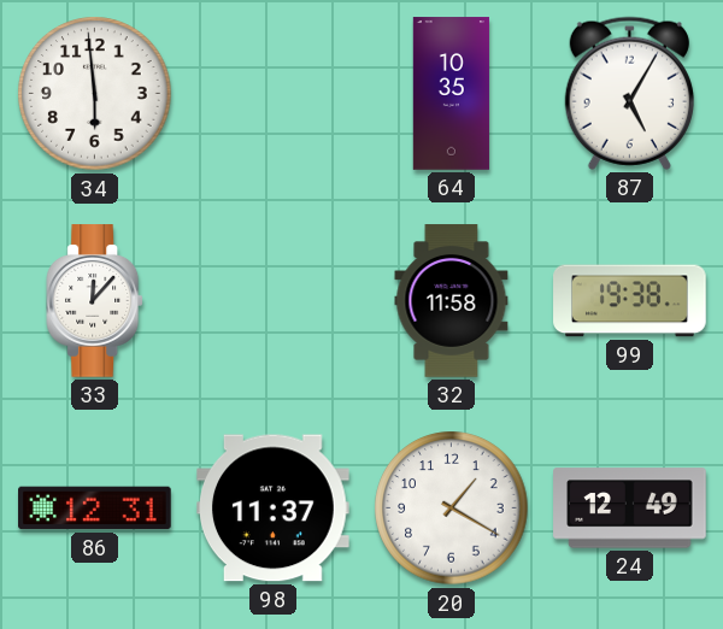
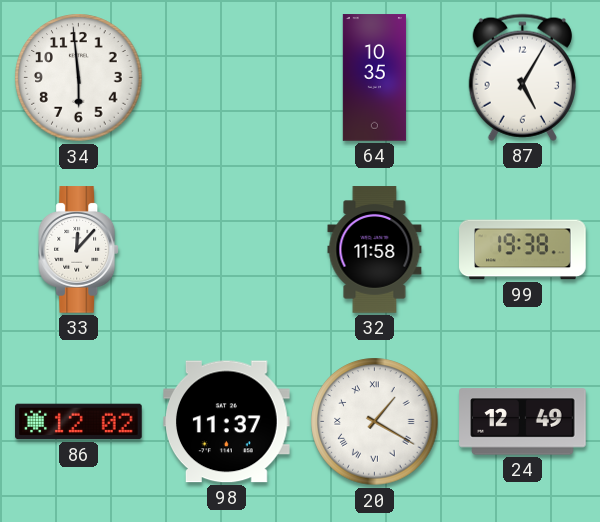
86: 12:31 -> 12:02 (79, 422)
20 numerals: Arabic -> Roman (375, 422)
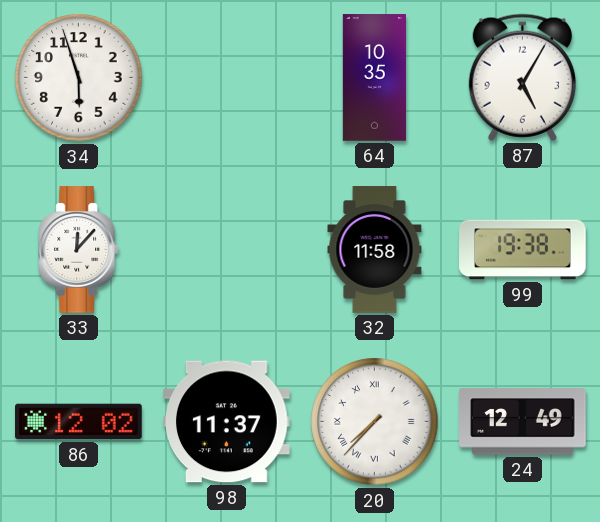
34: 5:59 -> 5:57 (79, 78)
20: 1:20 -> 7:37 (375, 422)
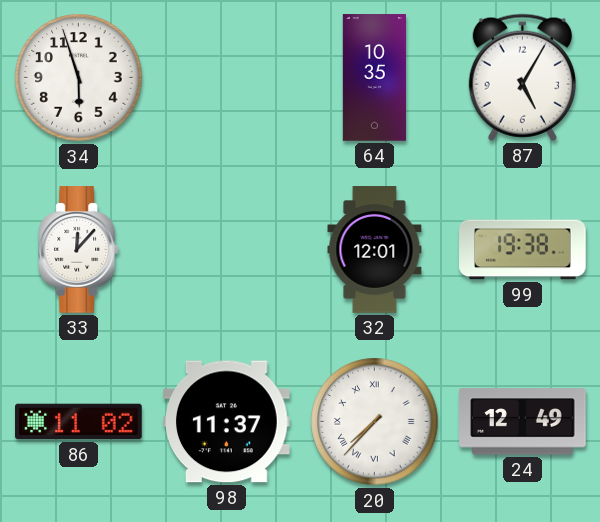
32: 11:58 -> 12:01 (375, 250)
86: 12:02 -> 11:02 (79, 422)
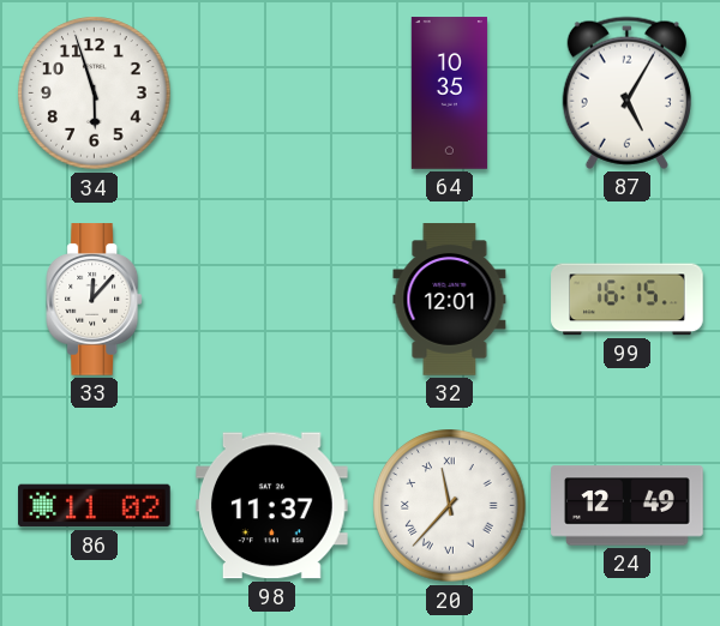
99: 19:38 -> 16:15 (628, 300)
20: 7:37 -> 11:37 (450, 506)
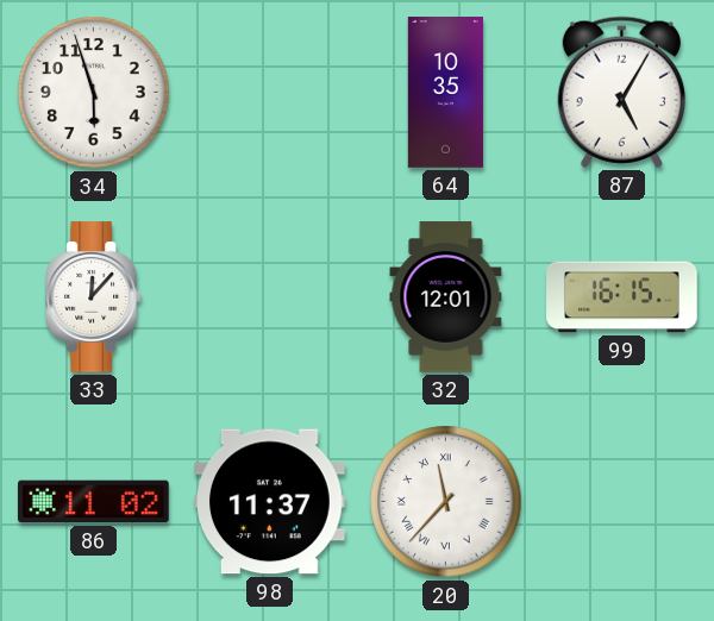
24: 12:49 -> none (628, 506)
